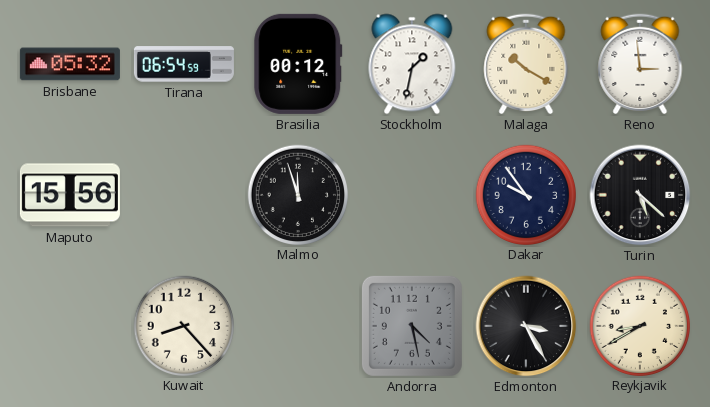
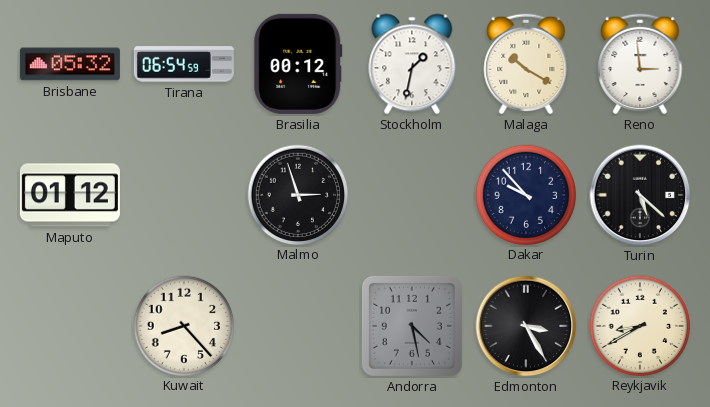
Maputo: 15:56 -> 01:12 (70, 195)
Malmo: 11:57 -> 2:57 (297, 194)
Dakar: 9:54 -> 9:53 (525, 194)
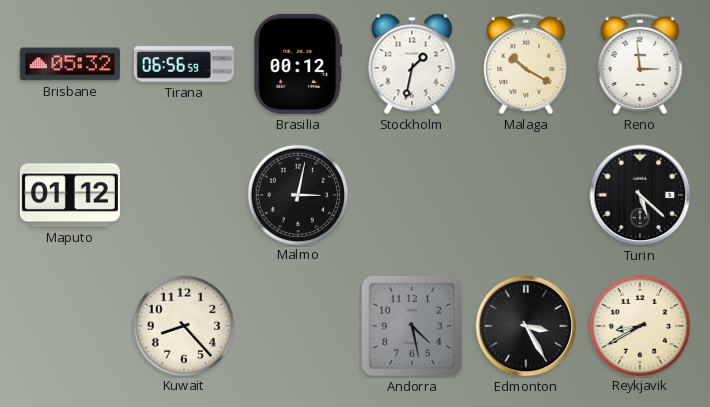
Tirana: 06:54 -> 06:56 (184, 64)
Malmo: 2:57 -> 3:02 (297, 194)
Dakar: 9:53 -> none (525, 194)
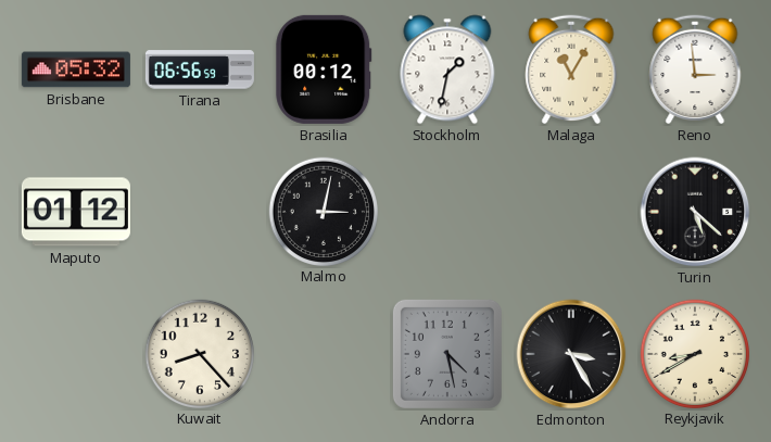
Malaga: 10:20 -> 11:05 (571, 70)
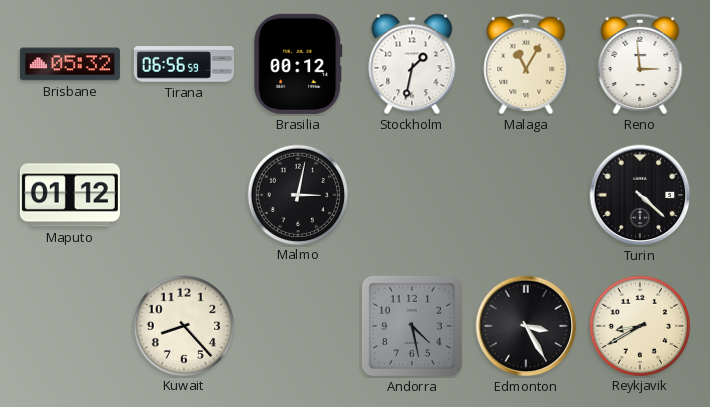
Turin: 5:22 -> 4:22 (640, 195)
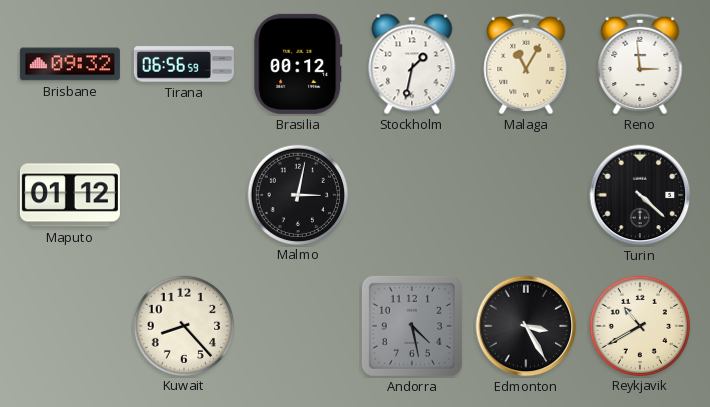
Brisbane: 05:32 -> 09:32 (70, 64)
Reykjavik: 8:40 -> 10:40 (639, 325)
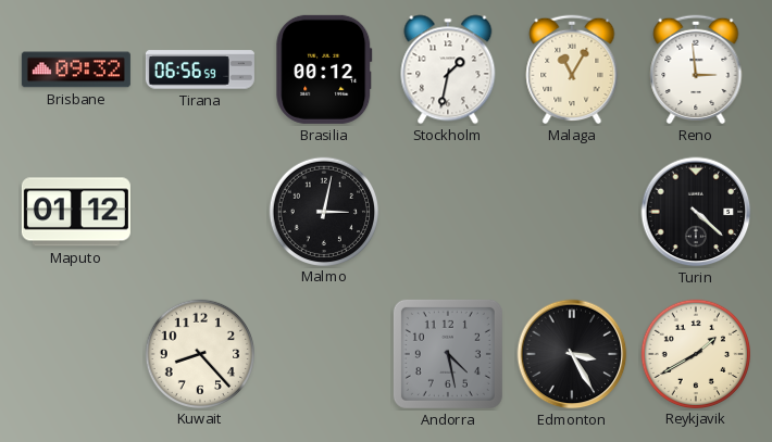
Reykjavik: 10:40 -> 1:40 (695, 353)
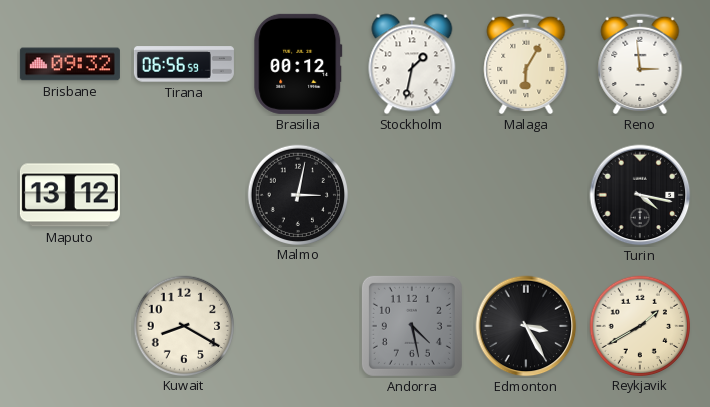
Malaga: 11:05 -> 6:05 (526, 64)
Maputo: 01:12 -> 13:12 (70, 195)
Turin: 4:22 -> 4:17 (640, 195)
Kuwait: 8:23 -> 8:20 (183, 325)
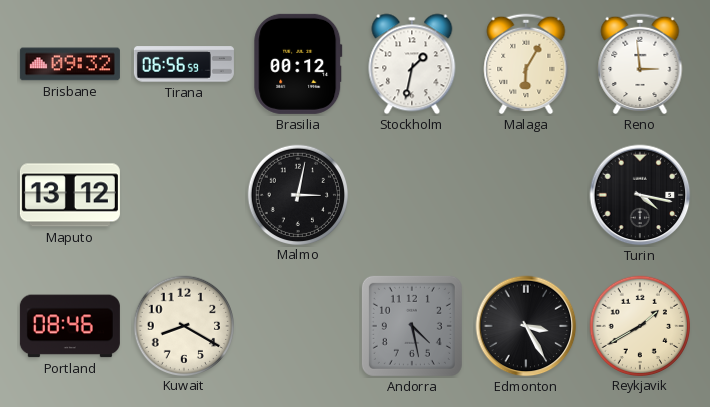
Portland: none -> 08:46 (70, 326)
